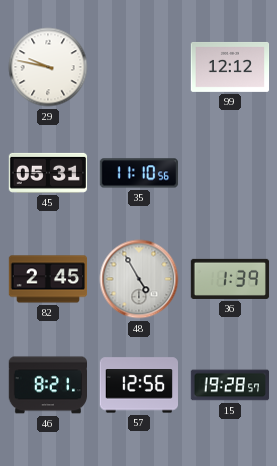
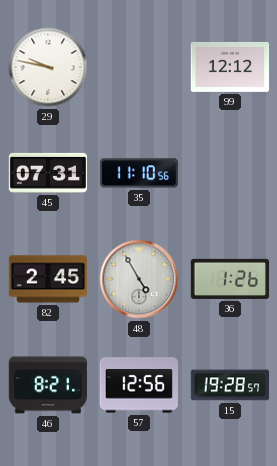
45: 05:31 -> 07:31 (48, 173)
36: 1:39 -> 1:26 (230, 279)
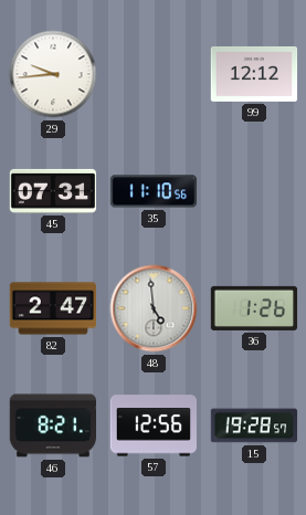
29: 9:47 -> 9:44 (53, 74)
82: 2:45 -> 2:47 (53, 308)
48: 4:55 -> 4:59 (154, 308)
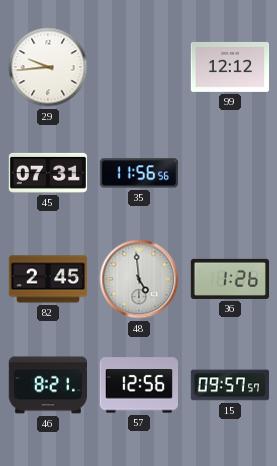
35: 11:10 -> 11:56 (139, 173)
82: 2:47 -> 2:45 (48, 279)
15: 19:28 -> 09:57 (230, 385)
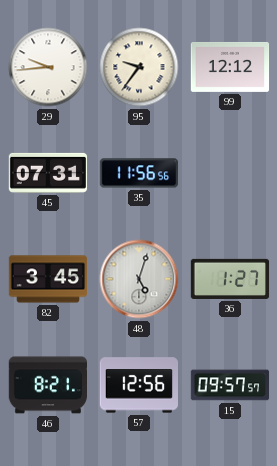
95: none -> 9:36 (139, 67)
82: 2:45 -> 3:45 (48, 279)
48: 4:59 -> 5:03 (139, 279)
36: 1:26 -> 1:27 (230, 279)
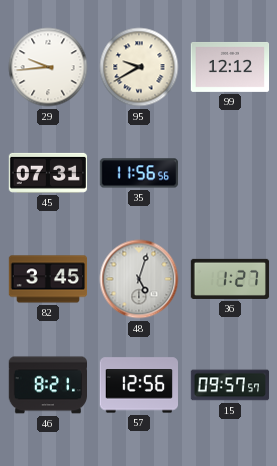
95: 9:36 -> 9:40 (139, 67)
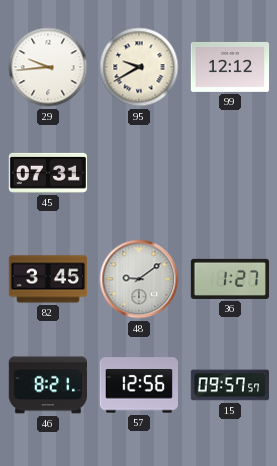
35: 11:56 -> none (139, 173)
48: 5:03 -> 9:09 (139, 279)
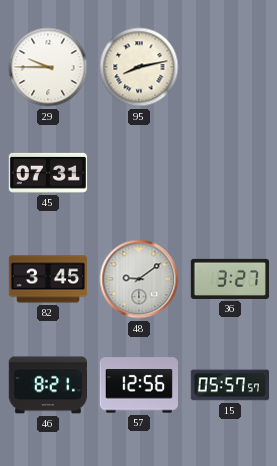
29: 9:44 -> 9:45 (48, 67)
95: 9:40 -> 8:13 (139, 67)
99: 12:12 -> none (230, 67)
36: 1:27 -> 3:27 (230, 279)
15: 09:57 -> 05:57 (230, 385)
